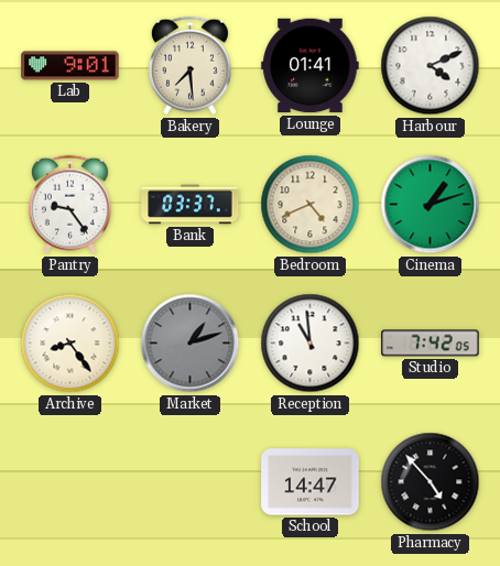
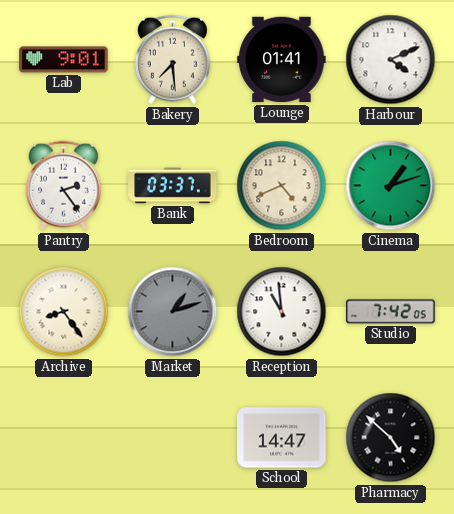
Pantry: 9:24 -> 2:24 (63, 186)
Pharmacy: 4:53 -> 4:52 (391, 438)
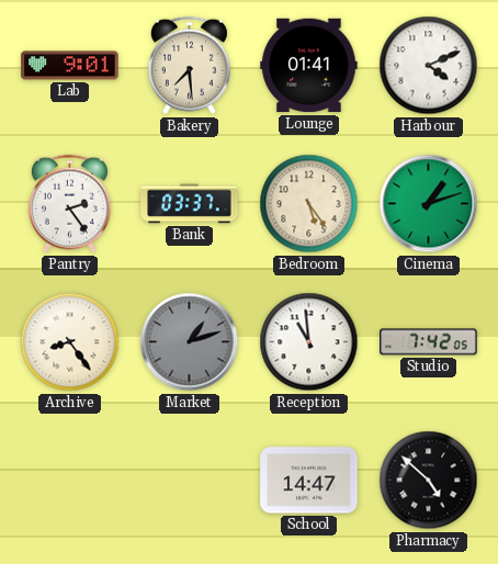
Bedroom: 4:41 -> 5:24 (309, 204)
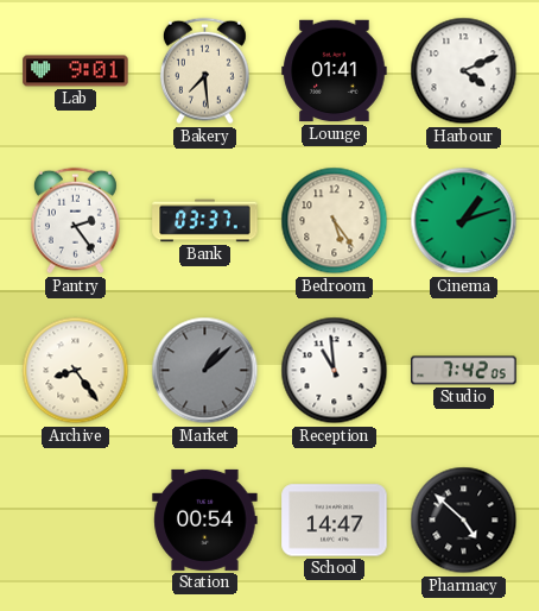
Market: 1:12 -> 1:08 (205, 371)
Station: none -> 00:54 (205, 519)
